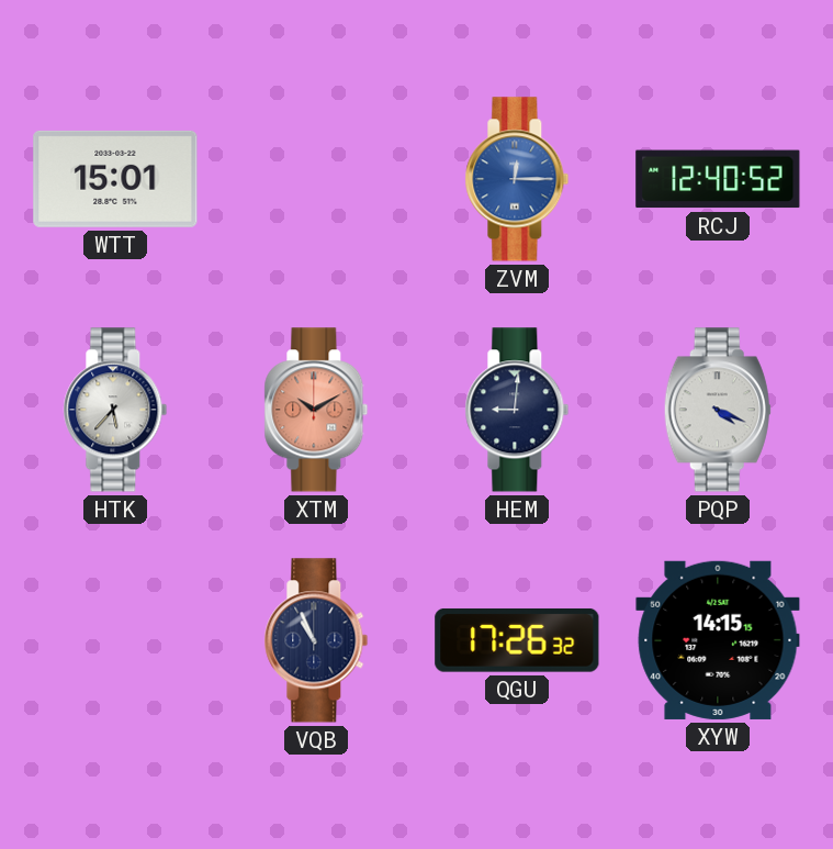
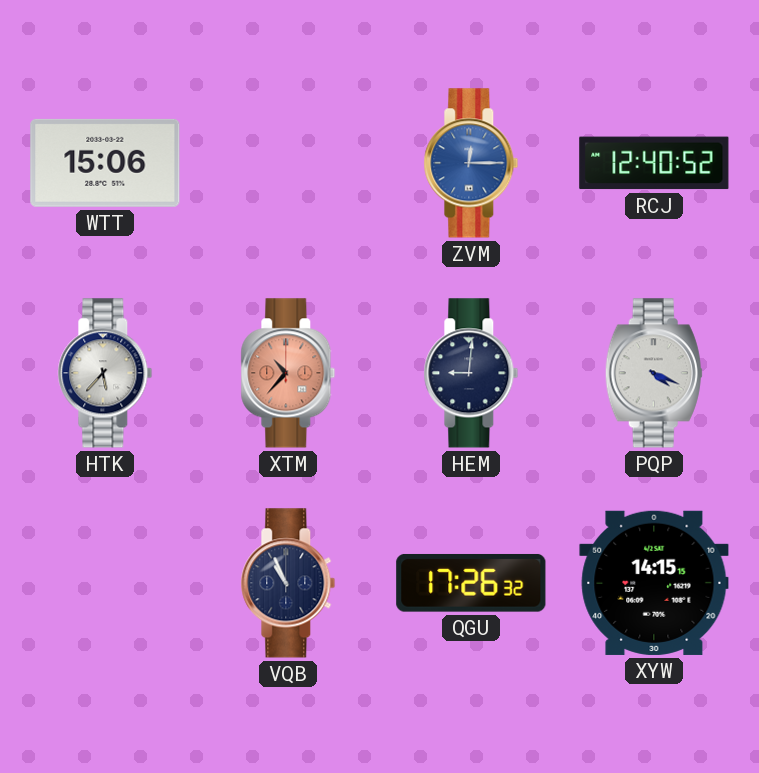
WTT: 15:01 -> 15:06 (105, 163)
XTM: 10:10 -> 10:37 (288, 373)
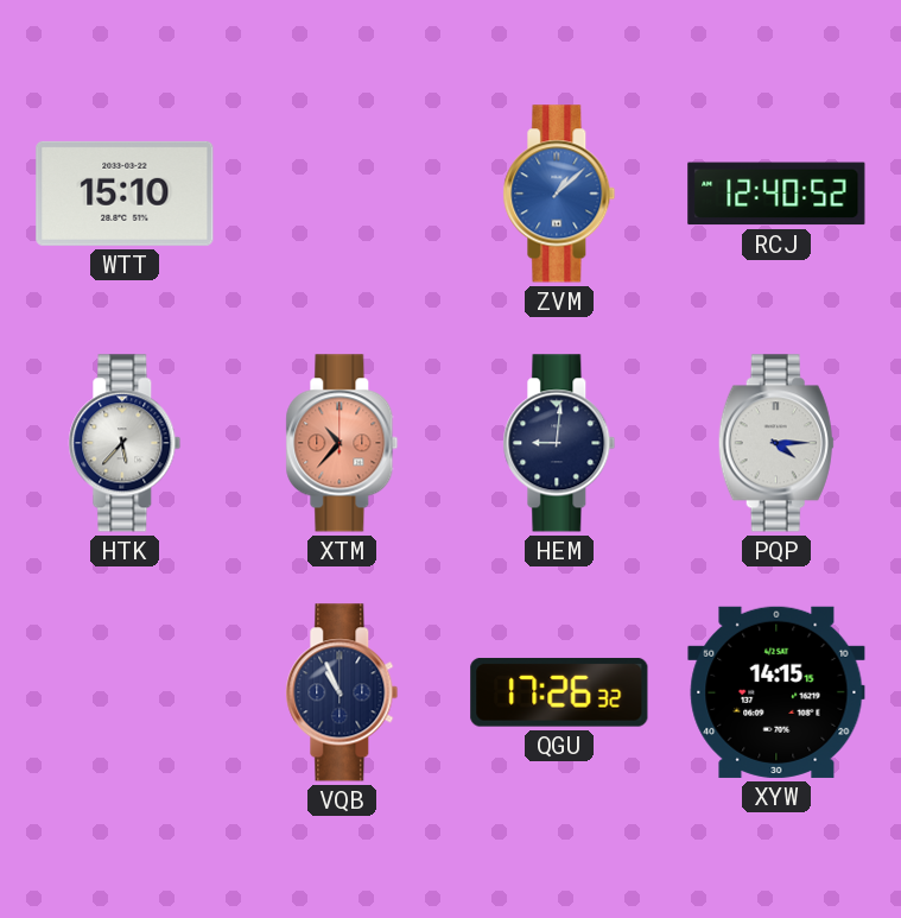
WTT: 15:06 -> 15:10 (125, 194)
ZVM: 12:15 -> 1:08 (559, 194)
PQP: 4:19 -> 4:15 (776, 443)
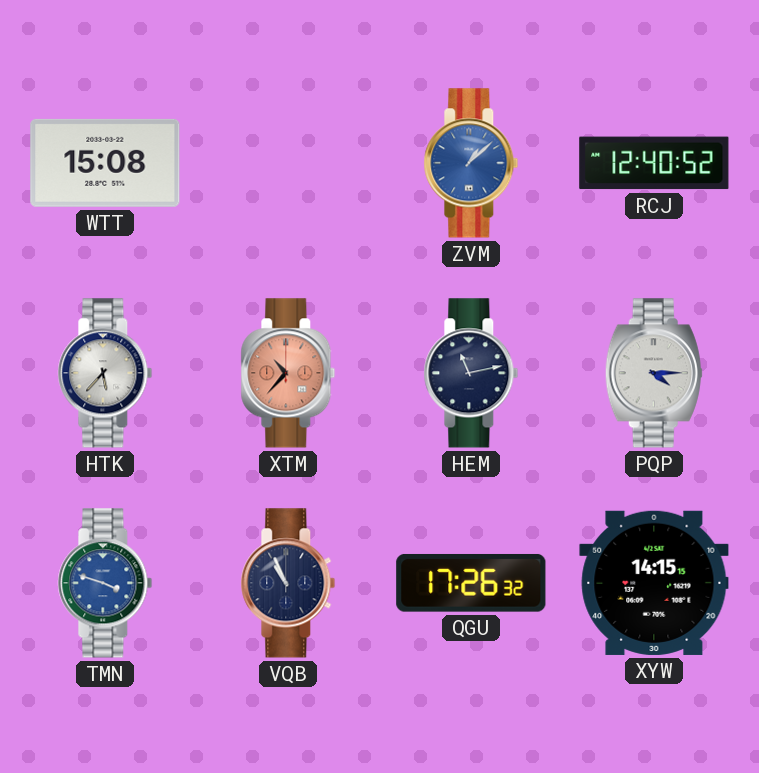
WTT: 15:10 -> 15:08 (105, 163)
HEM: 9:01 -> 11:13 (471, 373)
TMN: none -> 3:48 (105, 583)
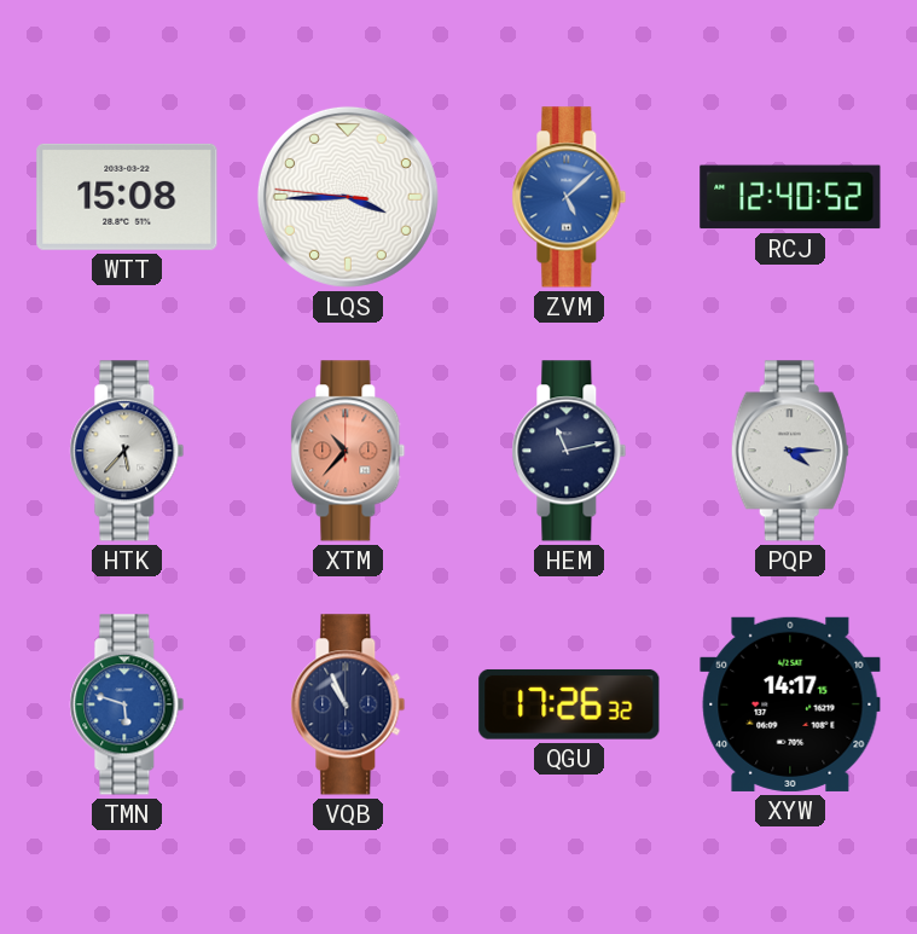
LQS: none -> 3:44 (348, 197)
ZVM: 1:08 -> 5:08 (569, 197)
TMN: 3:48 -> 5:48 (127, 704)
XYW: 14:15 -> 14:17 (790, 704)
